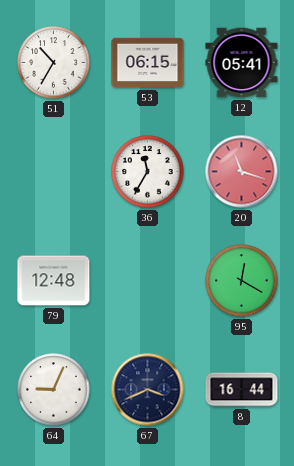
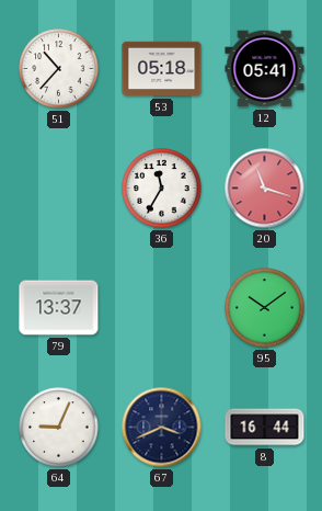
51: 10:35 -> 10:37 (59, 69)
53: 06:15 -> 05:18 (162, 69)
79: 12:48 -> 13:37 (59, 308)
95: 12:20 -> 10:09 (265, 308)
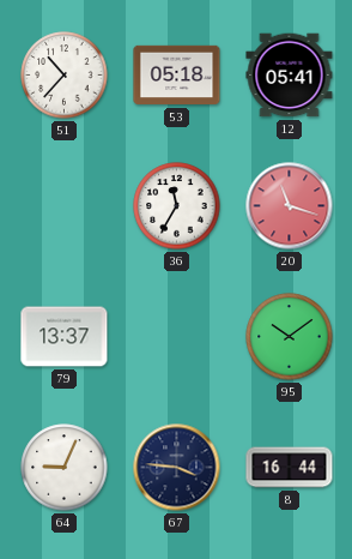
67: 3:41 -> 3:46 (177, 468)
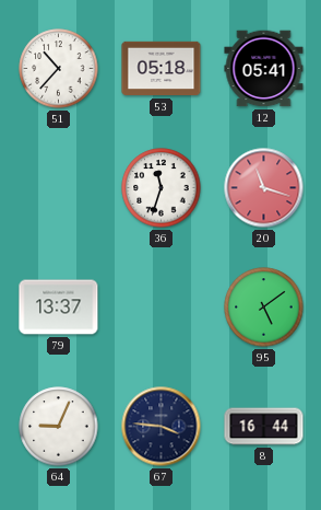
36: 11:35 -> 11:33 (162, 188)
95: 10:09 -> 5:09 (264, 308)
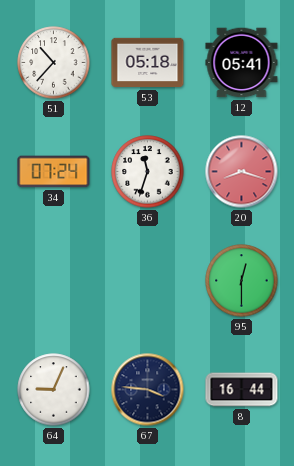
34: none -> 07:24 (54, 172)
20: 11:18 -> 8:18 (242, 172)
79: 13:37 -> none (59, 308)
95: 5:09 -> 12:30 (242, 281)
